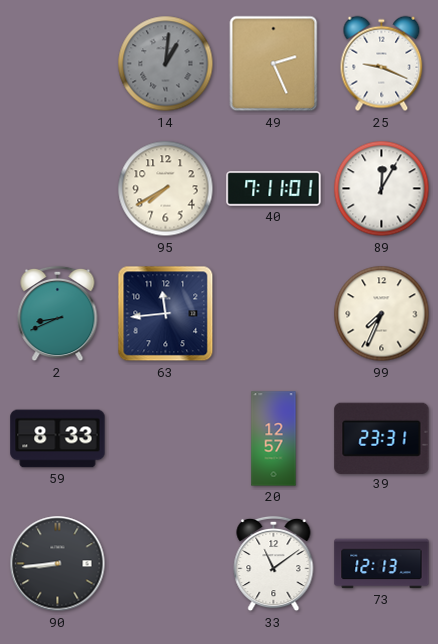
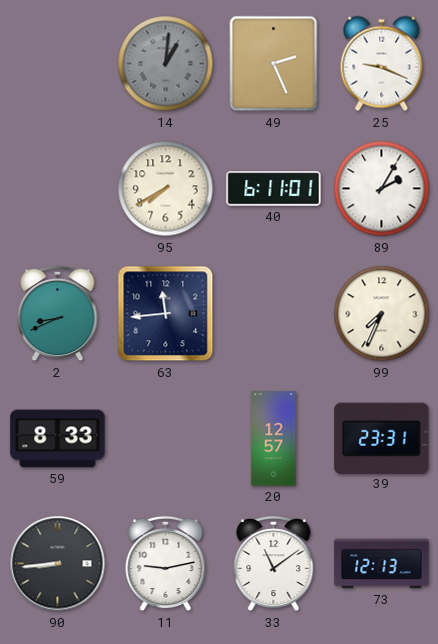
40: 7:11 -> 6:11 (274, 189)
89: 12:05 -> 2:05 (382, 189)
11: none -> 9:13 (166, 564)
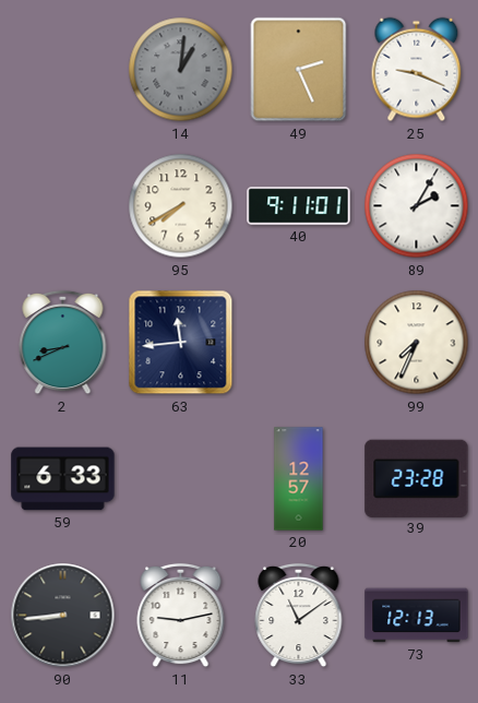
40: 6:11 -> 9:11 (299, 206)
59: 8:33 -> 6:33 (63, 479)
39: 23:31 -> 23:28 (417, 478)
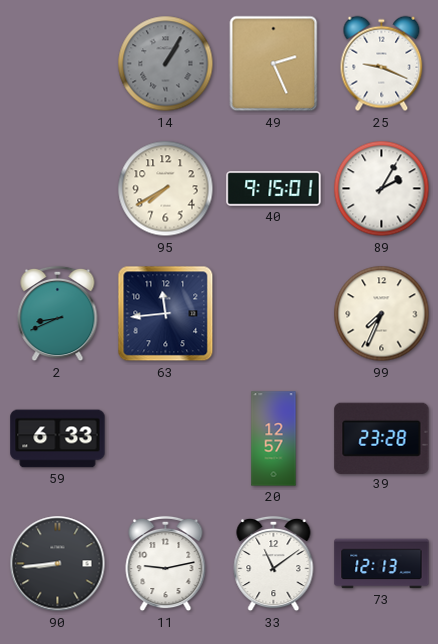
14: 1:01 -> 1:05 (166, 64)
40: 9:11 -> 9:15 (274, 189)
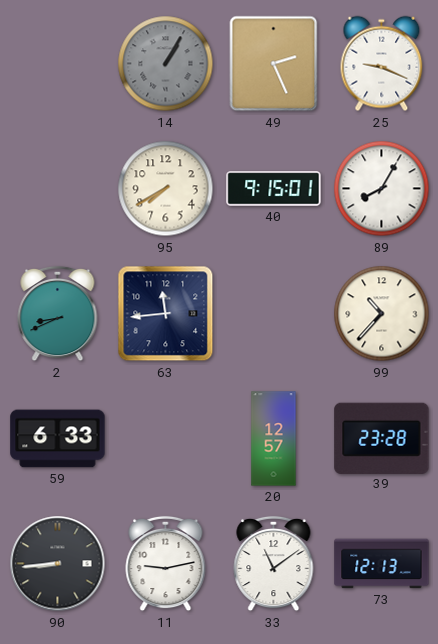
89: 2:05 -> 8:05 (382, 189)
99: 7:34 -> 10:37 (382, 314)
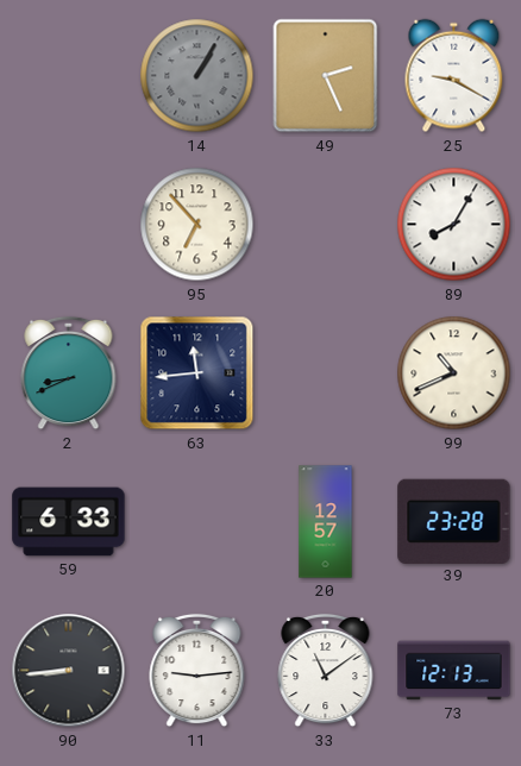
25: 9:19 -> 9:20 (454, 76)
95: 7:40 -> 6:53 (197, 225)
40: 9:15 -> none (274, 189)
99: 10:37 -> 10:41 (454, 373)
11: 9:13 -> 9:14 (197, 671)
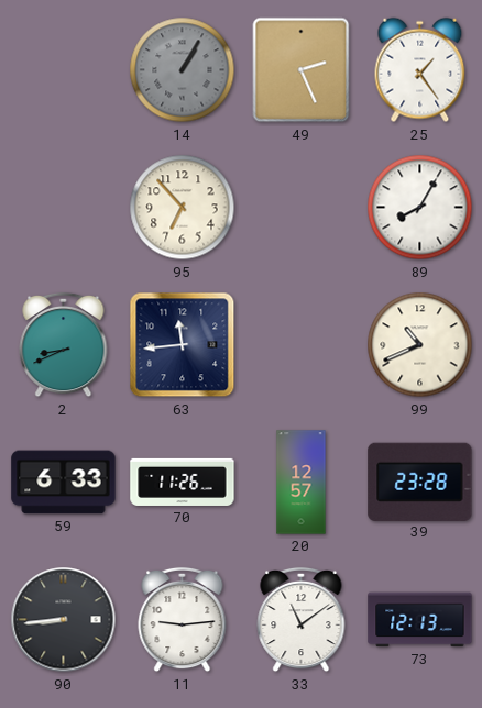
25: 9:20 -> 1:24 (420, 70)
70: none -> 11:26 (183, 482)
